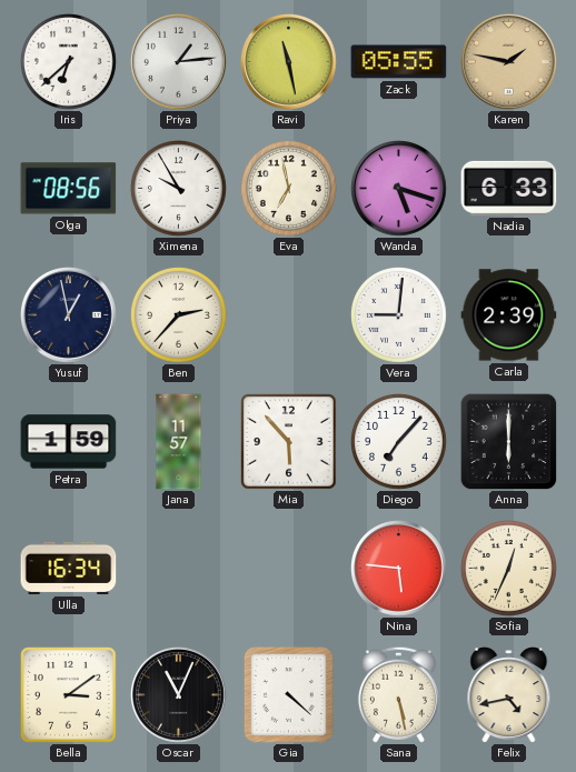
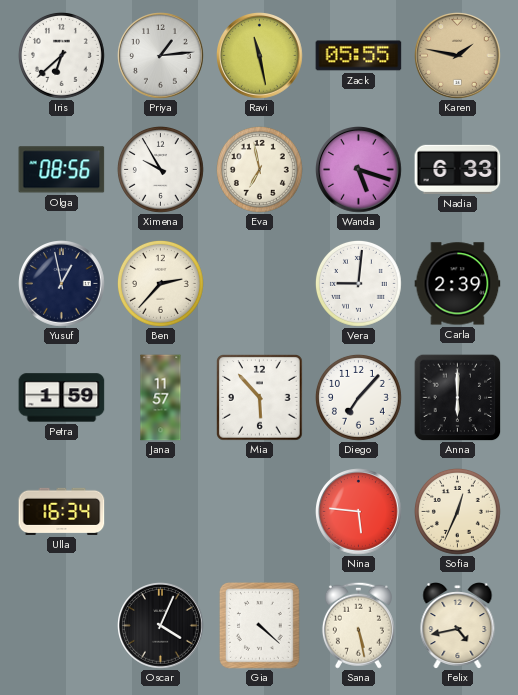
Bella: 3:09 -> none (69, 695)
Oscar: 11:04 -> 4:04 (161, 626)
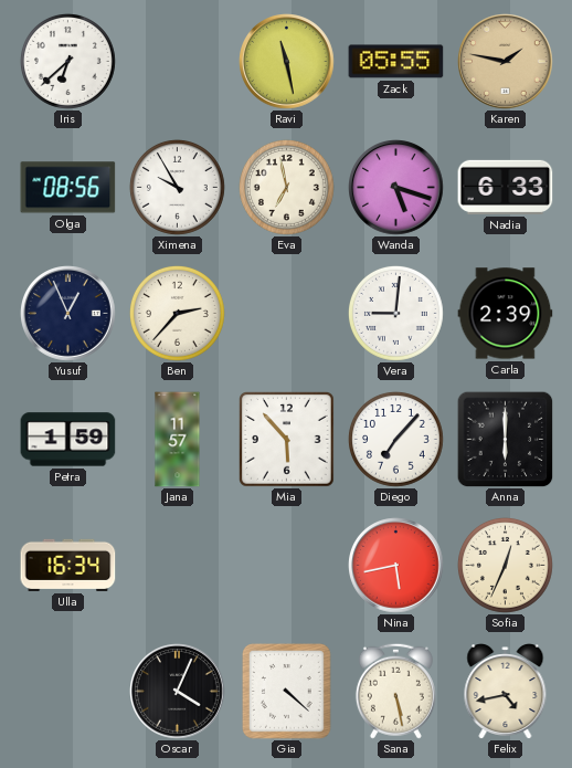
Priya: 1:14 -> none (161, 56)
Yusuf: 12:58 -> 12:56 (68, 314)
Nina: 5:46 -> 5:43 (396, 566)
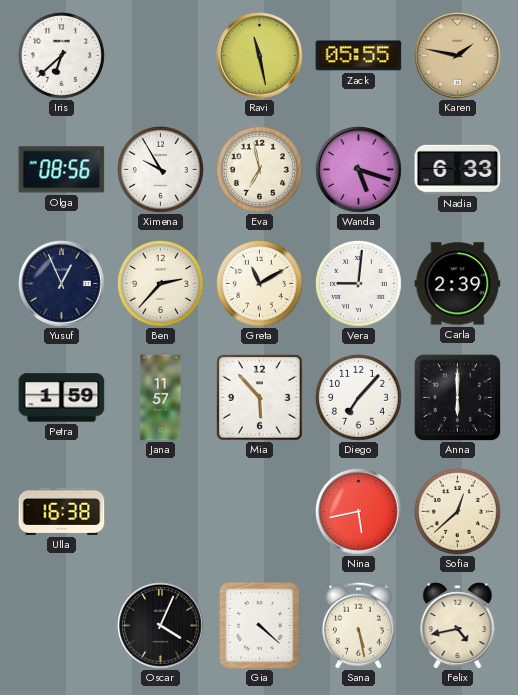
Greta: none -> 11:10 (259, 283)
Ulla: 16:34 -> 16:38 (62, 511)
Sofia: 12:34 -> 12:38 (457, 511)
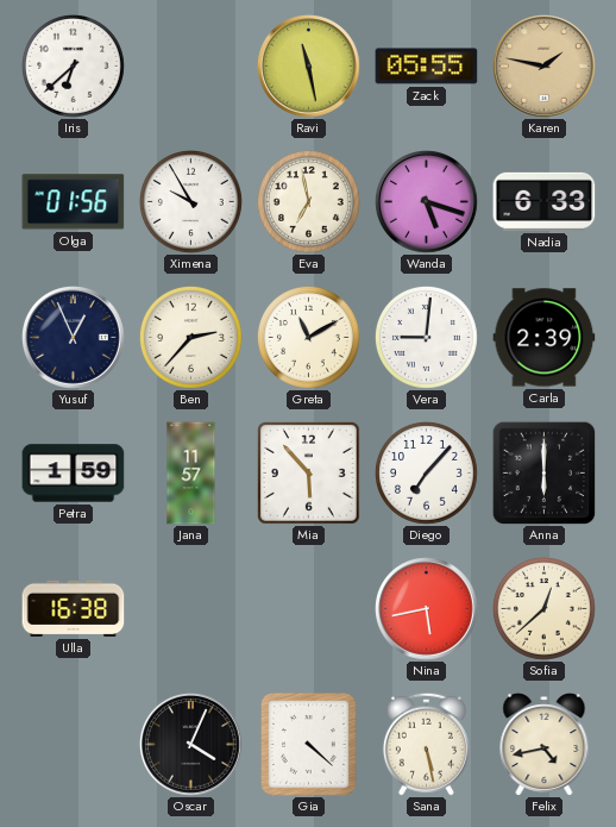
Olga: 08:56 -> 01:56 (74, 202)
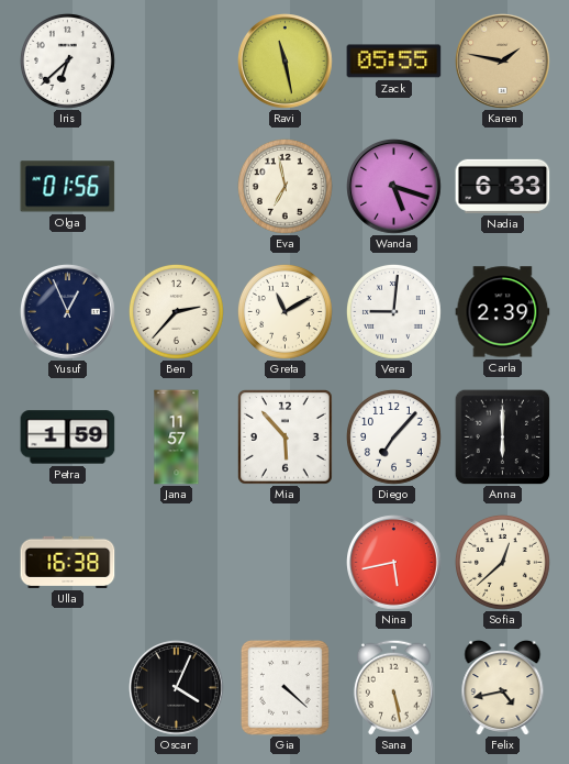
Ximena: 9:55 -> none (190, 201)
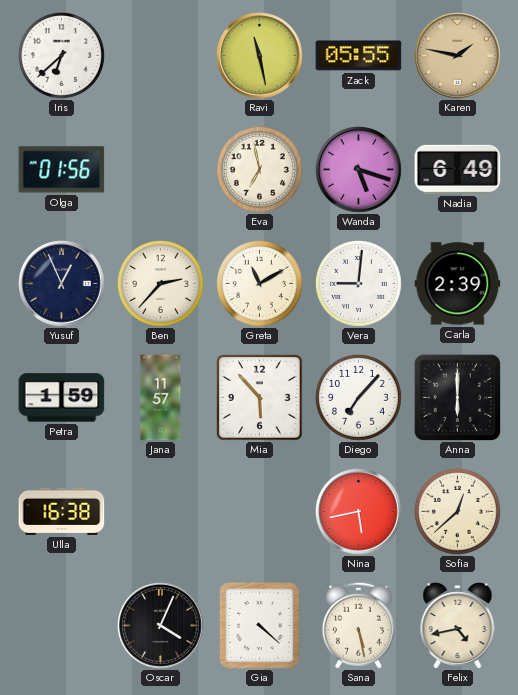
Nadia: 6:33 -> 6:49 (458, 169)
